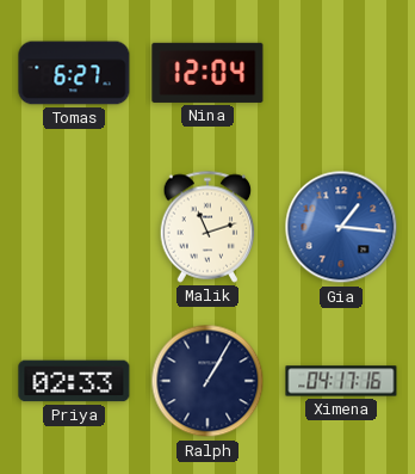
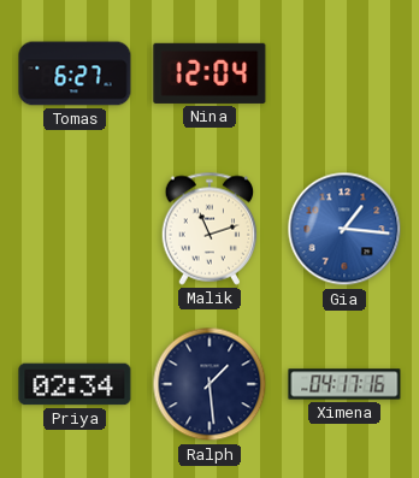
Priya: 02:33 -> 02:34 (75, 384)
Ralph: 1:05 -> 1:29 (209, 384)
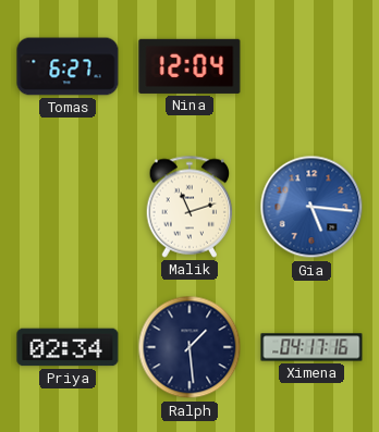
Gia: 1:16 -> 5:16 (311, 207)
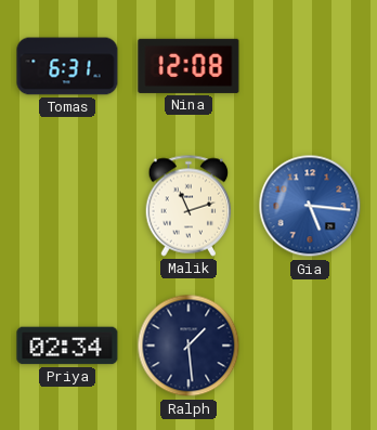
Tomas: 6:27 -> 6:31 (67, 66)
Nina: 12:04 -> 12:08 (188, 66)
Ximena: 04:17 -> none (311, 347)
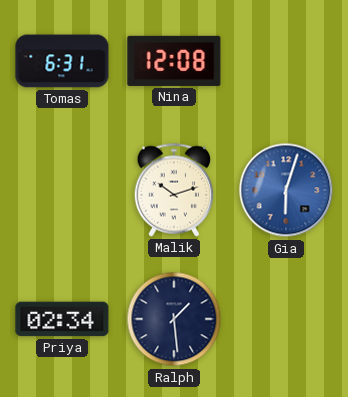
Malik: 11:12 -> 10:12 (174, 190)
Gia: 5:16 -> 6:03 (286, 190)
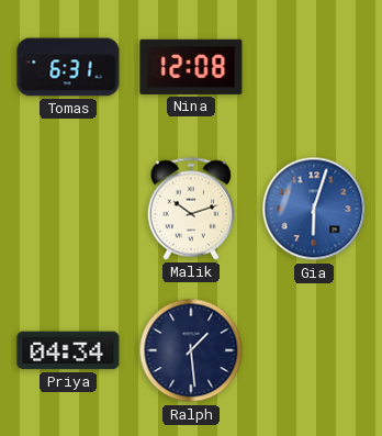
Priya: 02:34 -> 04:34 (68, 350)
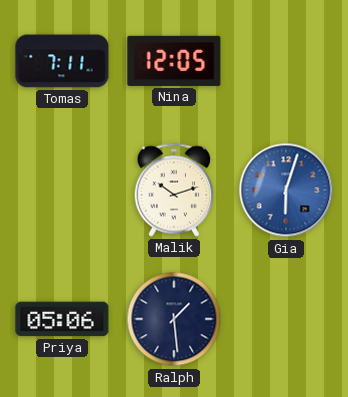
Tomas: 6:31 -> 7:11 (62, 61)
Nina: 12:08 -> 12:05 (174, 61)
Priya: 04:34 -> 05:06 (62, 319)
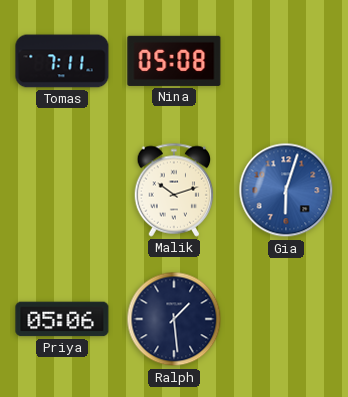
Nina: 12:05 -> 05:08 (174, 61)
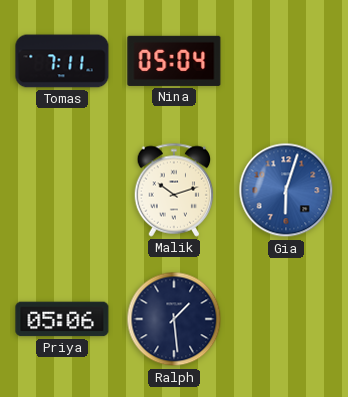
Nina: 05:08 -> 05:04 (174, 61)
